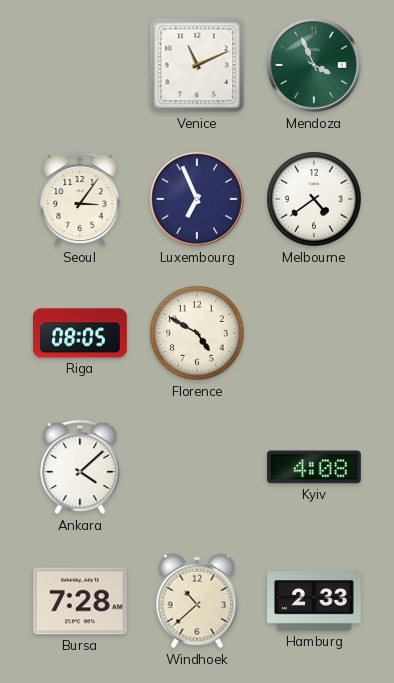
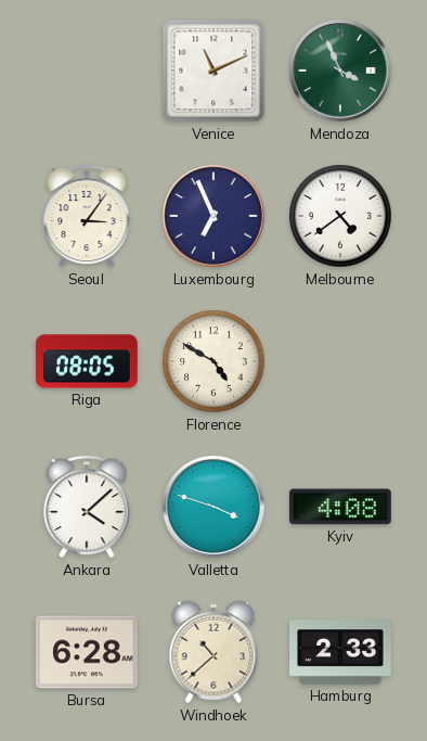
Valletta: none -> 3:48 (214, 507)
Bursa: 7:28 -> 6:28 (88, 652)
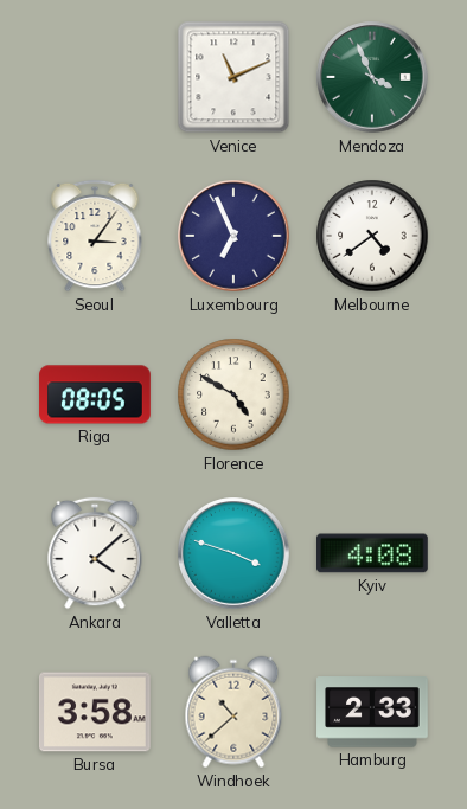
Bursa: 6:28 -> 3:58 (96, 712)
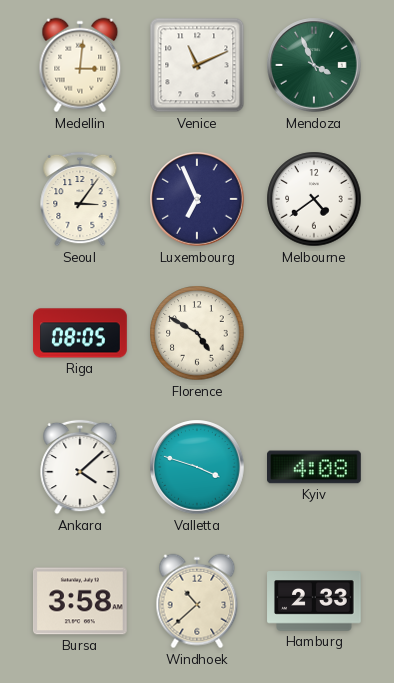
Medellin: none -> 3:01 (80, 65)
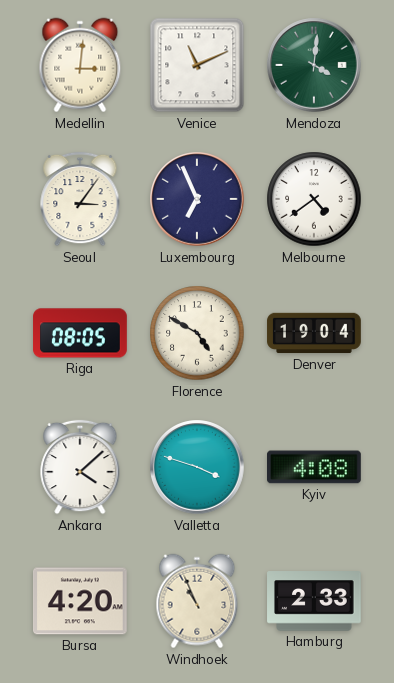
Mendoza: 3:56 -> 4:01 (314, 65)
Denver: none -> 19:04 (314, 333)
Bursa: 3:58 -> 4:20 (81, 601)
Windhoek: 10:38 -> 10:56 (197, 601)
